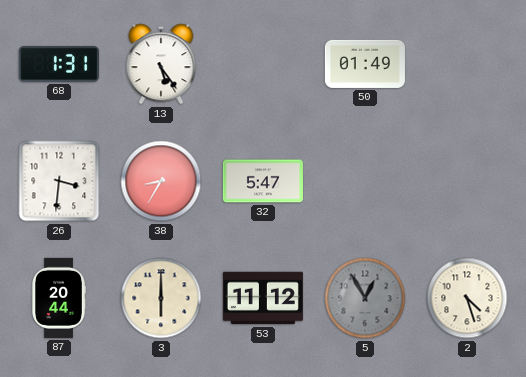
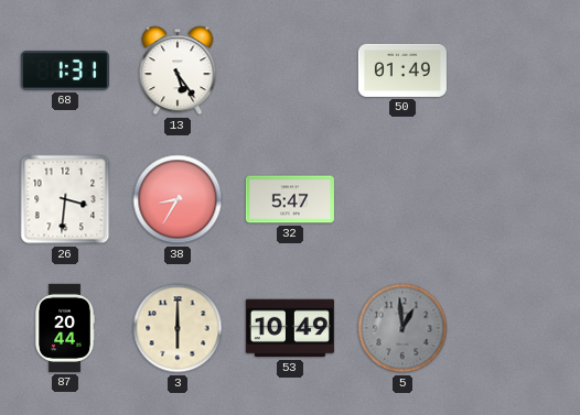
53: 11:12 -> 10:49 (290, 328)
5: 12:55 -> 12:59 (402, 328)
2: 4:27 -> none (467, 298)
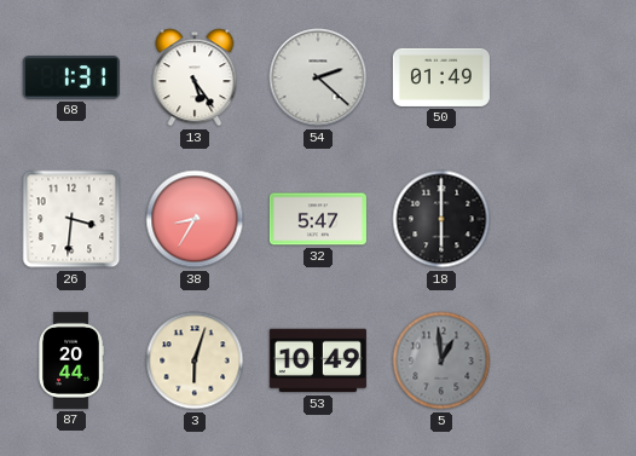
54: none -> 2:22 (318, 77)
18: none -> 6:00 (441, 219)
3: 6:00 -> 6:03 (195, 360)
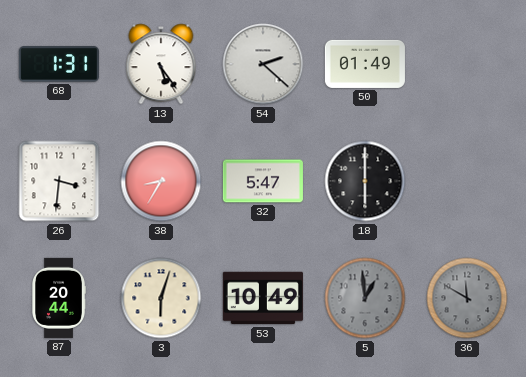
36: none -> 11:50 (467, 298)
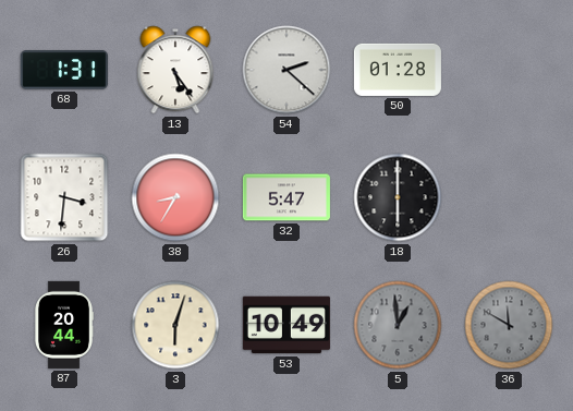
50: 01:49 -> 01:28 (398, 70)
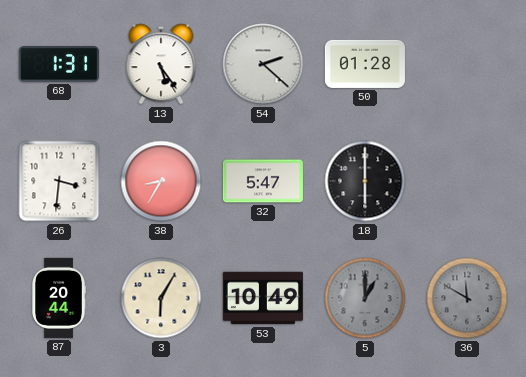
3: 6:03 -> 6:05 (161, 298)
5: 12:59 -> 1:00 (365, 298)
